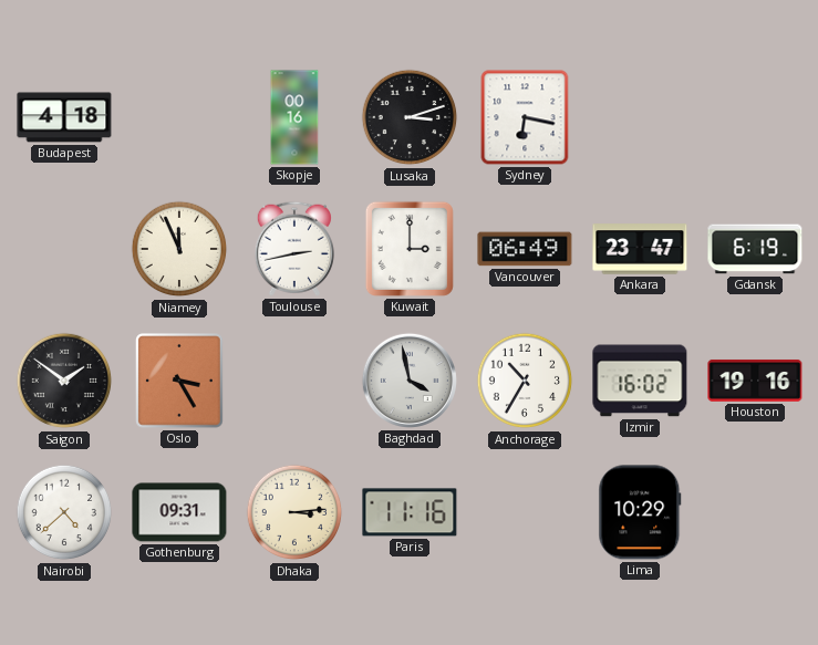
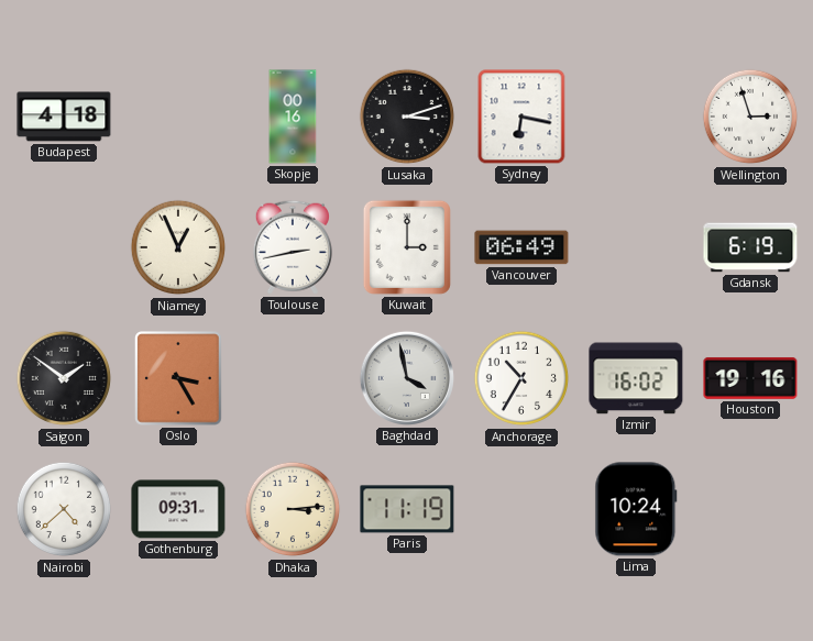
Wellington: none -> 2:57 (750, 117)
Niamey: 11:56 -> 12:56 (178, 247)
Ankara: 23:47 -> none (640, 249)
Paris: 11:16 -> 11:19 (407, 509)
Lima: 10:29 -> 10:24 (636, 509)
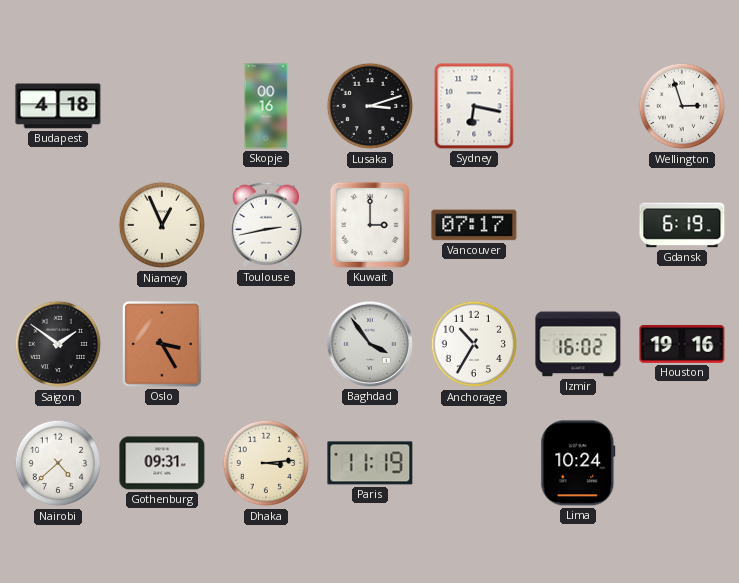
Vancouver: 06:49 -> 07:17 (474, 225)
Baghdad: 3:58 -> 3:54 (370, 344)
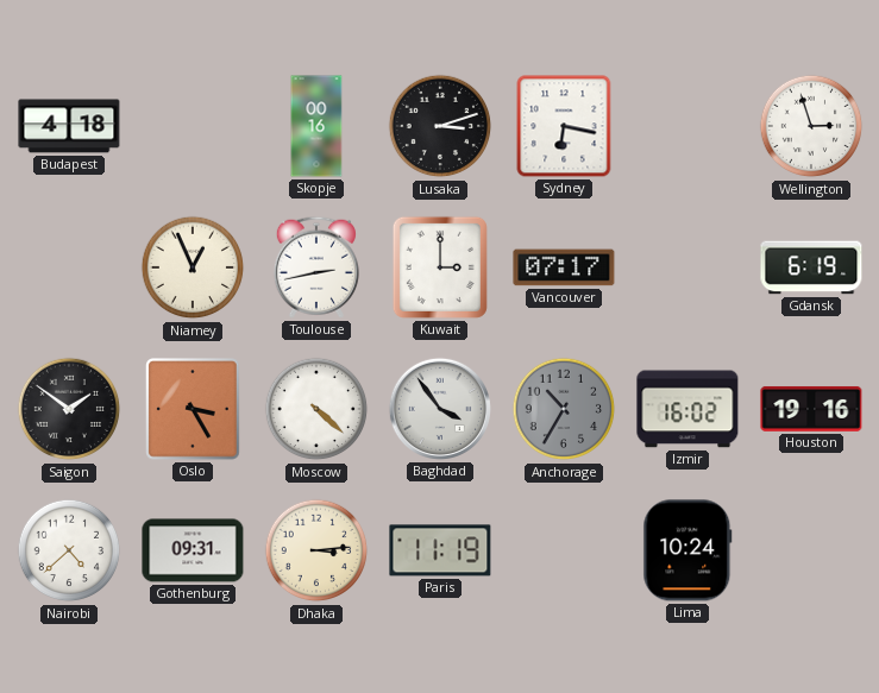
Moscow: none -> 4:22 (316, 409)
Anchorage dial: white -> grey (564, 409)
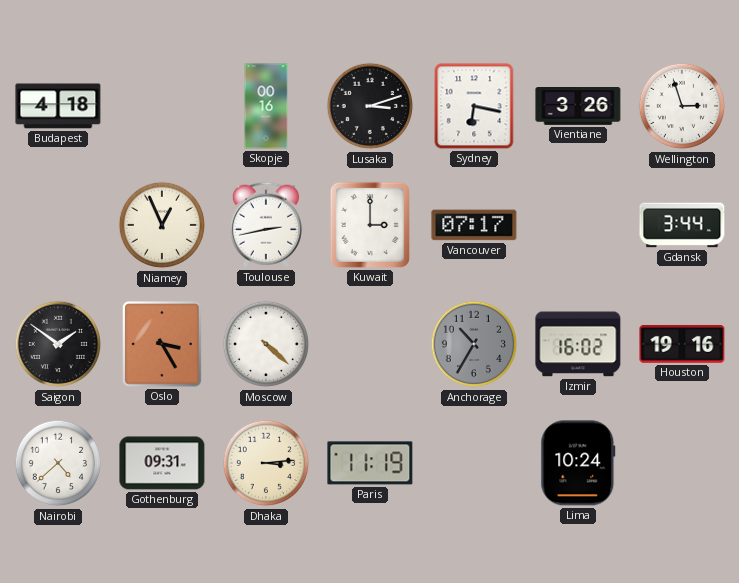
Vientiane: none -> 3:26 (578, 107)
Gdansk: 6:19 -> 3:44 (682, 225)
Baghdad: 3:54 -> none (440, 409)
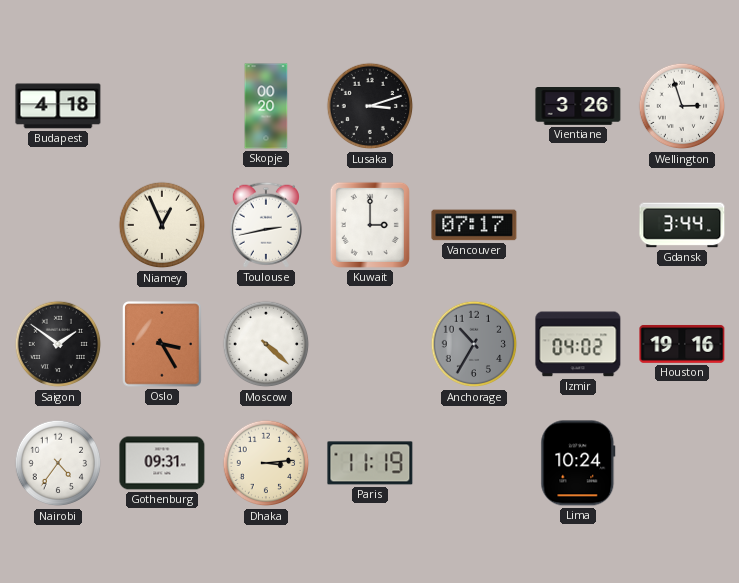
Skopje: 00:16 -> 00:20 (266, 106)
Sydney: 6:17 -> none (474, 106)
Izmir: 16:02 -> 04:02 (578, 344)
Nairobi: 4:38 -> 4:36 (58, 463)
